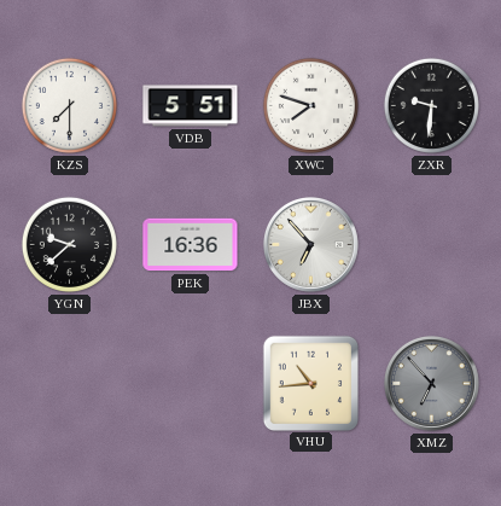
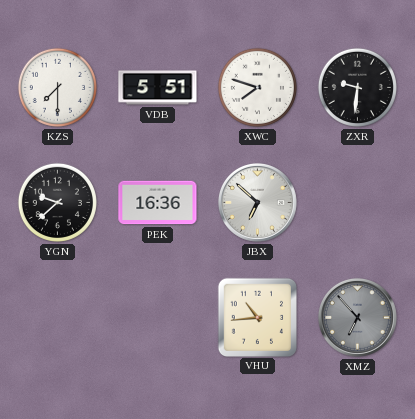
JBX: 6:53 -> 6:52 (257, 202)
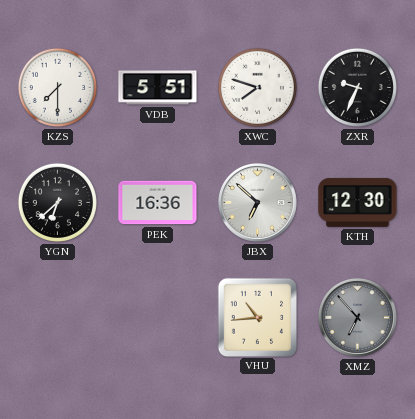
ZXR: 9:31 -> 9:34 (357, 87)
YGN: 9:38 -> 6:38 (57, 202)
KTH: none -> 12:30 (358, 202)
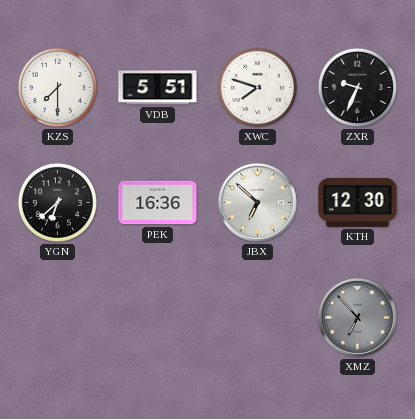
VHU: 10:44 -> none (257, 317)
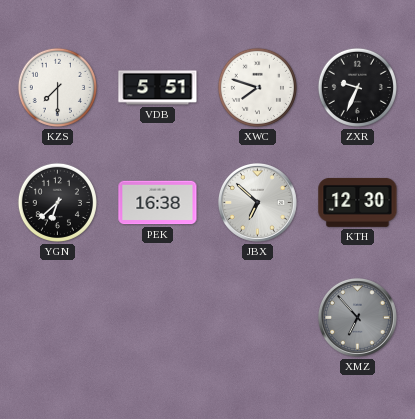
PEK: 16:36 -> 16:38 (158, 203)
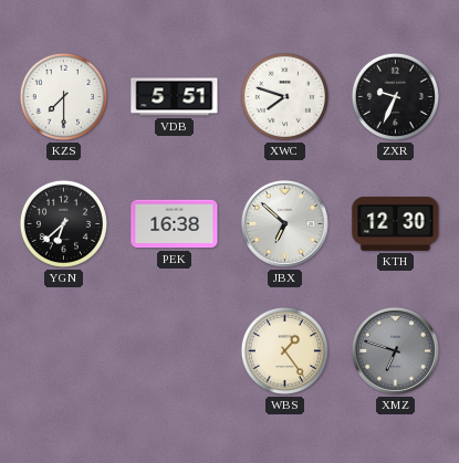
WBS: none -> 1:24 (284, 350)
XMZ: 6:53 -> 6:48 (395, 350)
